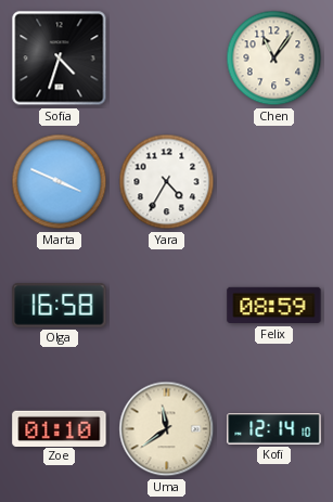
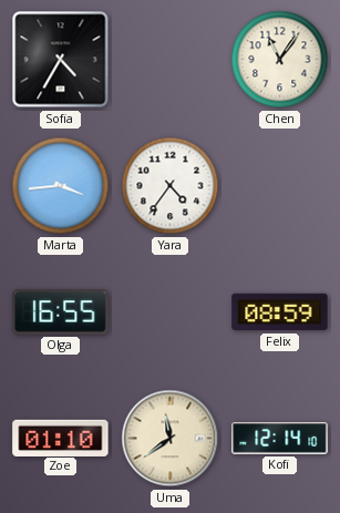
Sofia: 4:33 -> 4:35 (61, 60)
Marta: 3:49 -> 3:44 (61, 186)
Yara: 4:35 -> 4:36 (171, 186)
Olga: 16:58 -> 16:55 (61, 312)
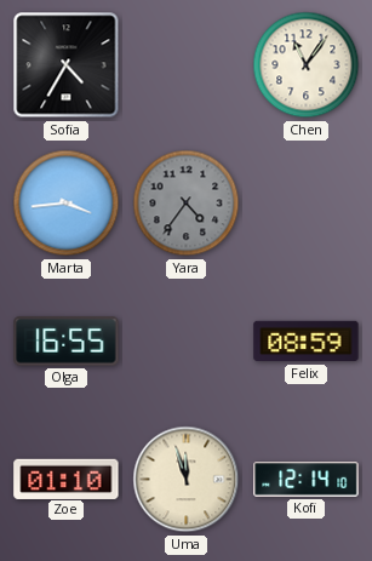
Yara dial: white -> grey (187, 204)
Uma: 11:39 -> 11:57 (187, 480)
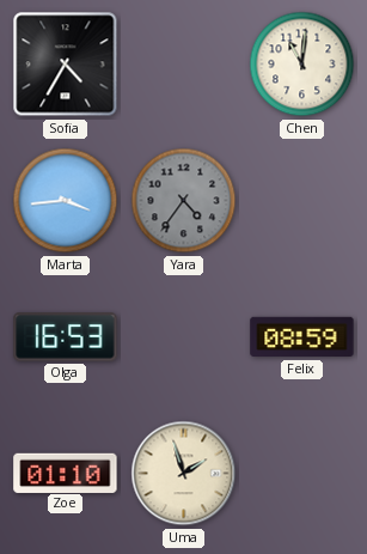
Chen: 11:06 -> 11:01 (302, 65)
Olga: 16:55 -> 16:53 (66, 337)
Uma: 11:57 -> 1:57 (184, 474)
Kofi: 12:14 -> none (307, 480)
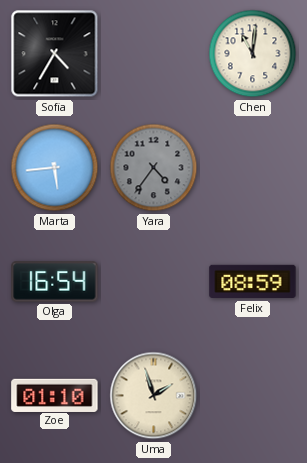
Marta: 3:44 -> 5:44 (55, 168)
Olga: 16:53 -> 16:54 (55, 282)
